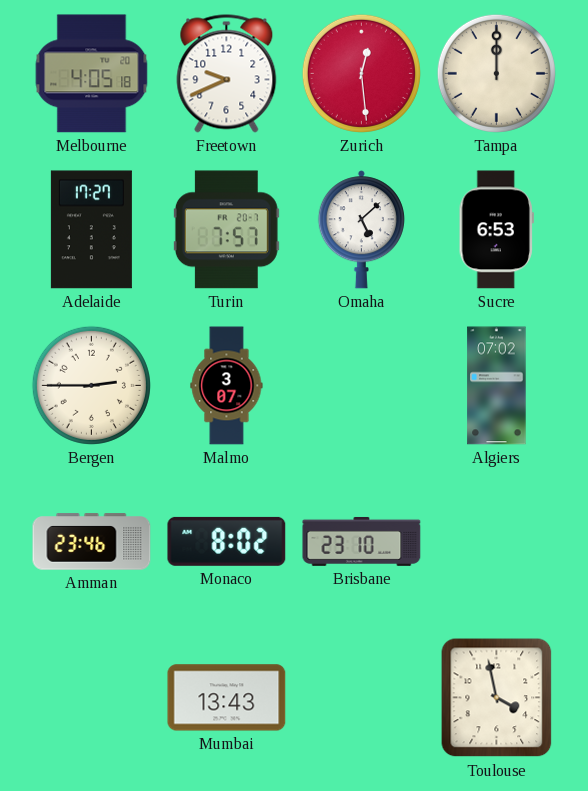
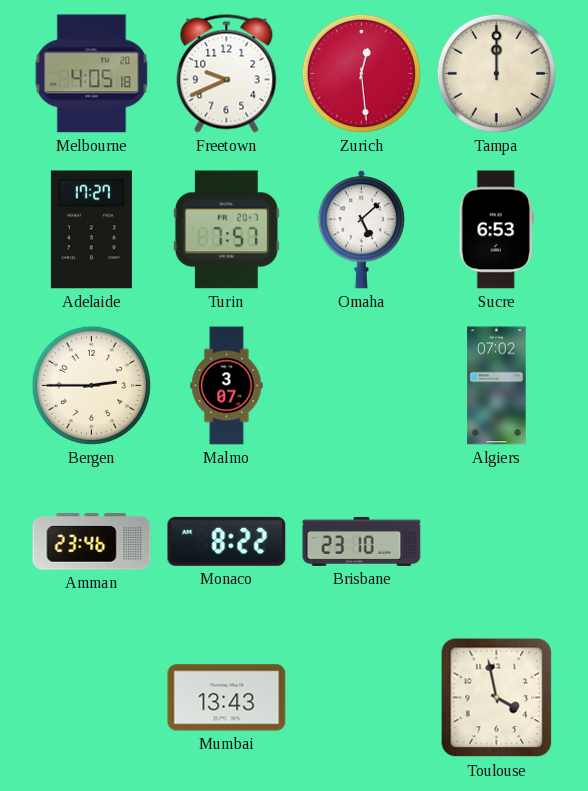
Monaco: 8:02 -> 8:22 (227, 541)
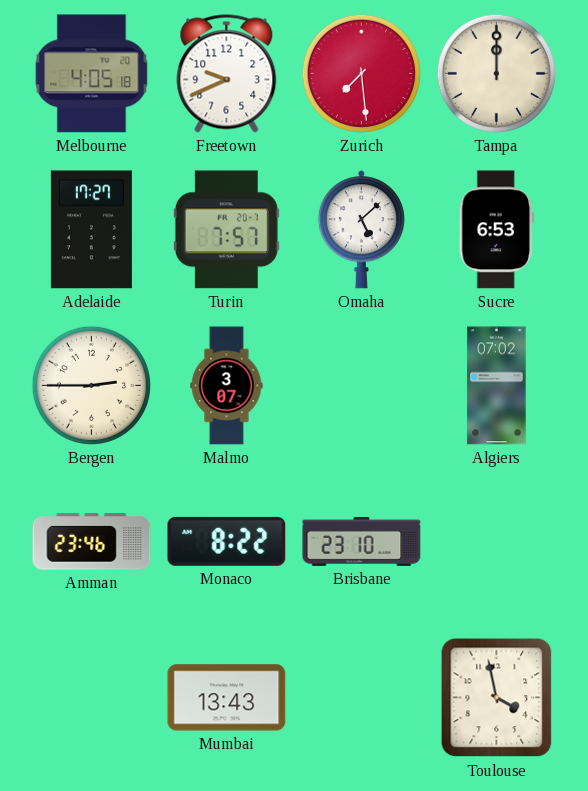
Zurich: 12:29 -> 7:29 (361, 73)
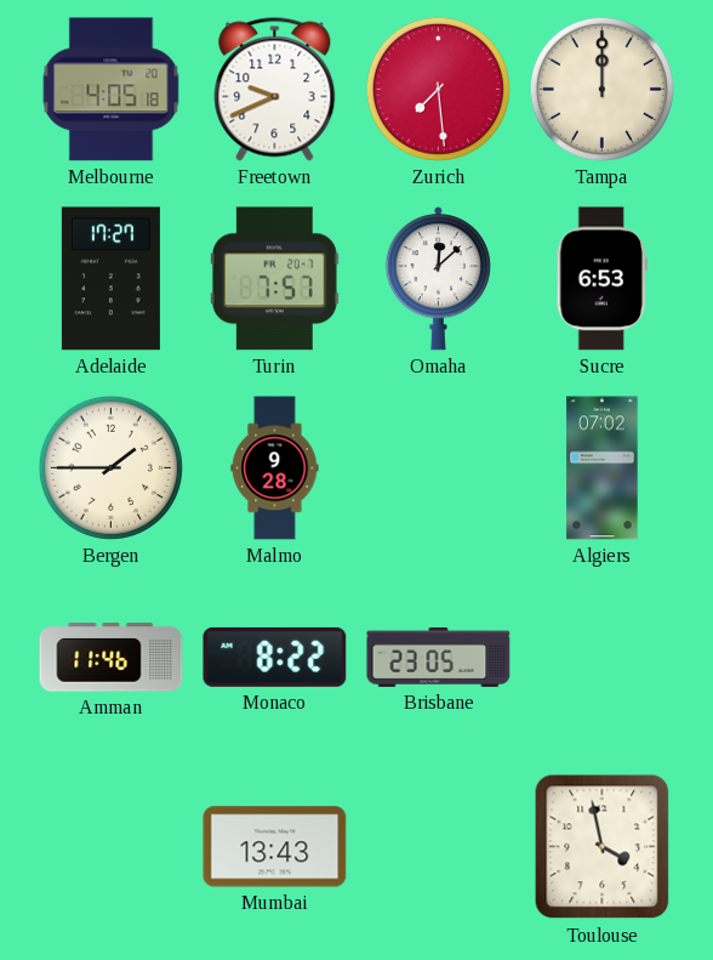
Omaha: 5:08 -> 12:08 (438, 279)
Bergen: 2:45 -> 1:45 (110, 467)
Malmo: 3:07 -> 9:28 (275, 468)
Amman: 23:46 -> 11:46 (112, 658)
Brisbane: 23:10 -> 23:05 (439, 657)
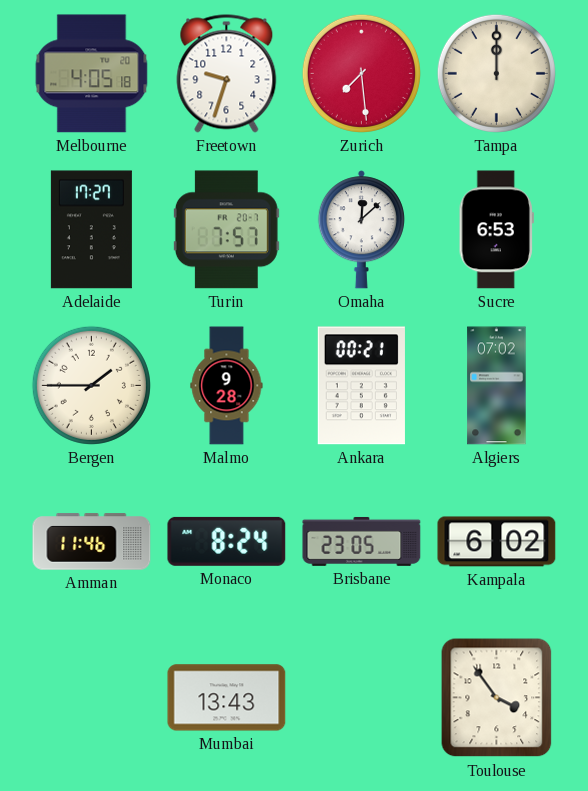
Freetown: 9:41 -> 9:33 (227, 74)
Ankara: none -> 00:21 (361, 386)
Monaco: 8:22 -> 8:24 (227, 541)
Kampala: none -> 6:02 (497, 542)
Toulouse: 3:58 -> 3:54 (497, 698)
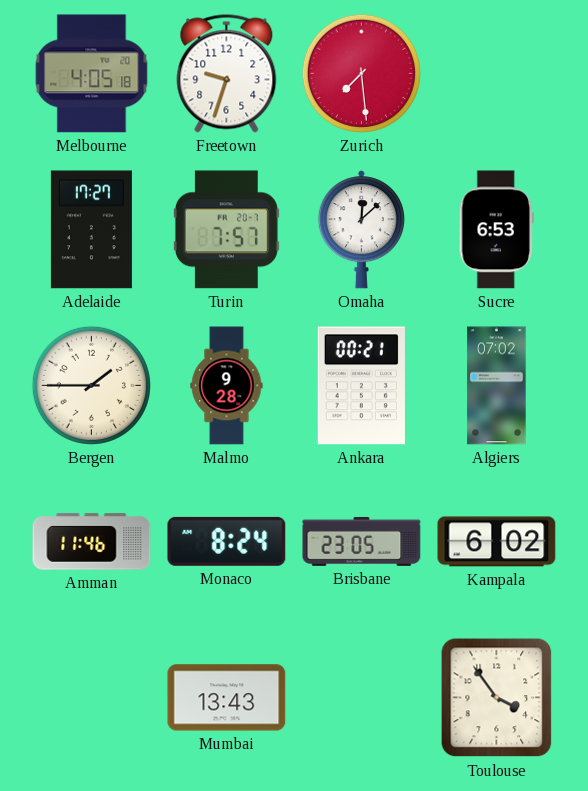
Tampa: 12:00 -> none (496, 73)
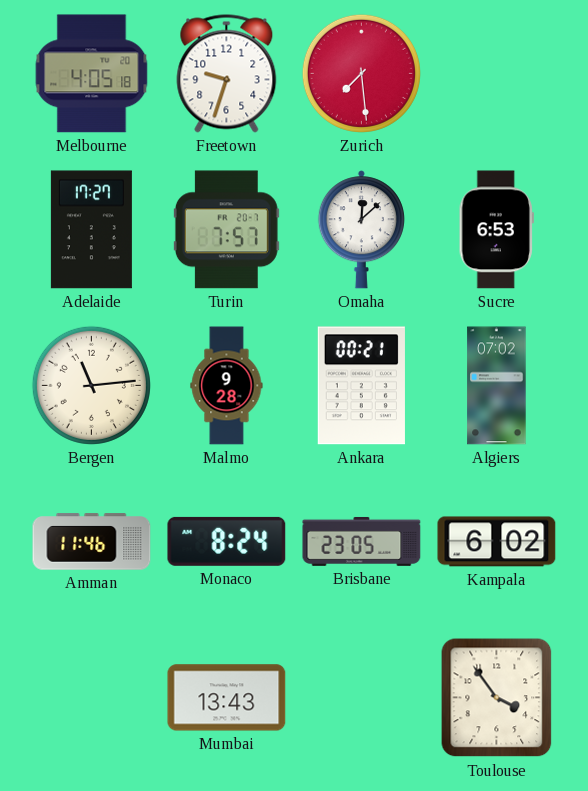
Bergen: 1:45 -> 11:14 (91, 385)
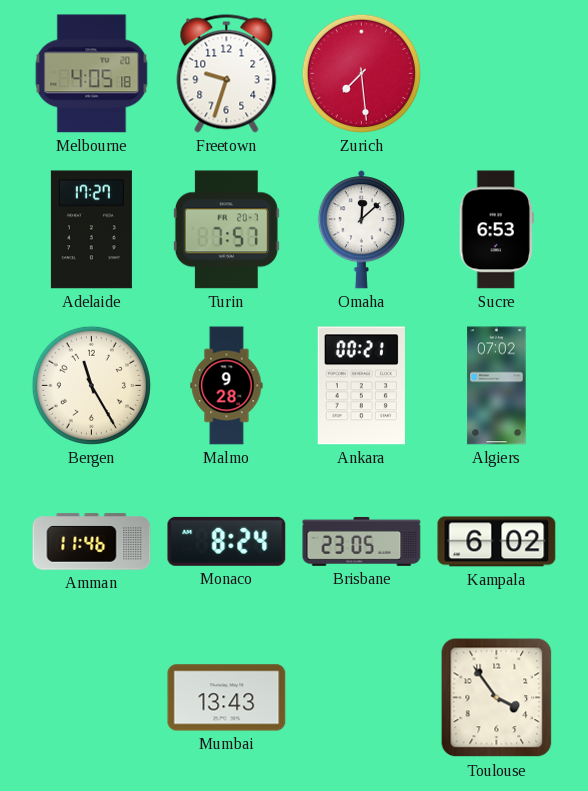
Bergen: 11:14 -> 11:25 (91, 385)
